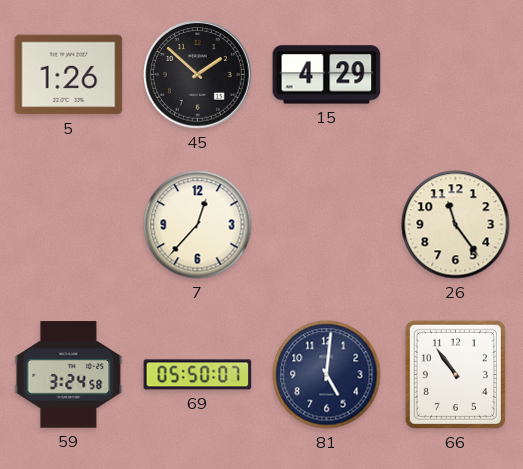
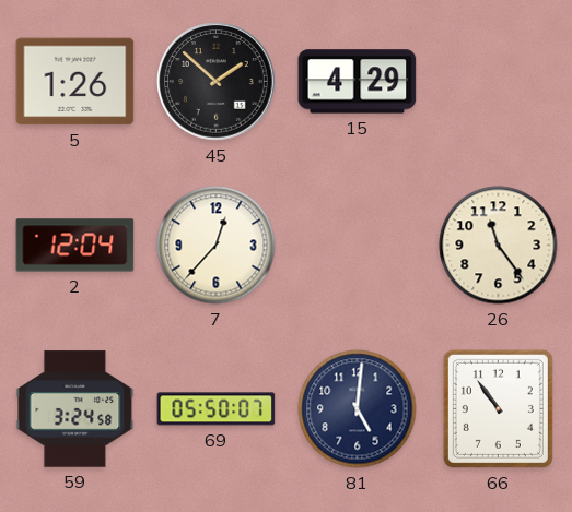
2: none -> 12:04 (75, 246)
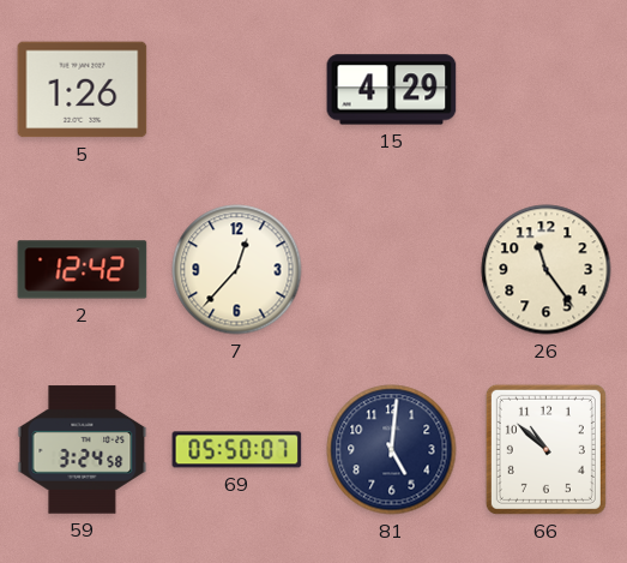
45: 1:52 -> none (217, 82)
2: 12:04 -> 12:42 (83, 270)
66: 10:54 -> 10:52 (545, 449)
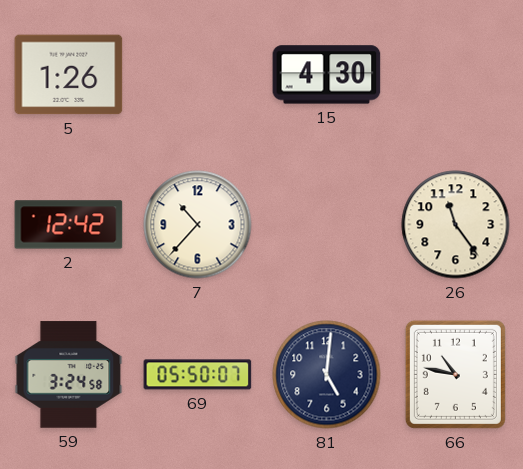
15: 4:29 -> 4:30 (327, 75)
7: 12:37 -> 10:37 (198, 225)
66: 10:52 -> 10:47 (455, 374)
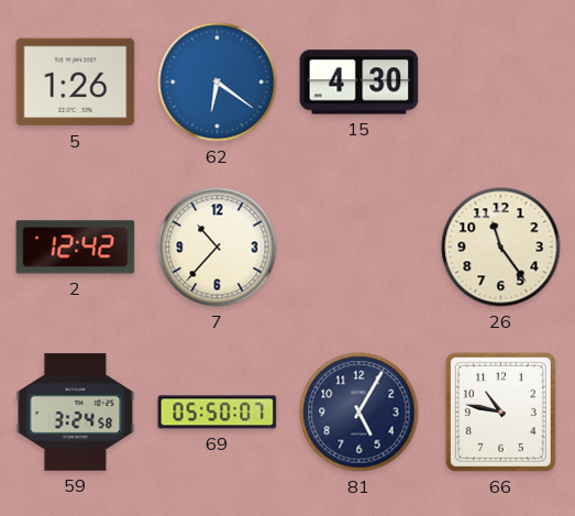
62: none -> 6:21 (218, 83)
81: 5:01 -> 5:05 (360, 413)
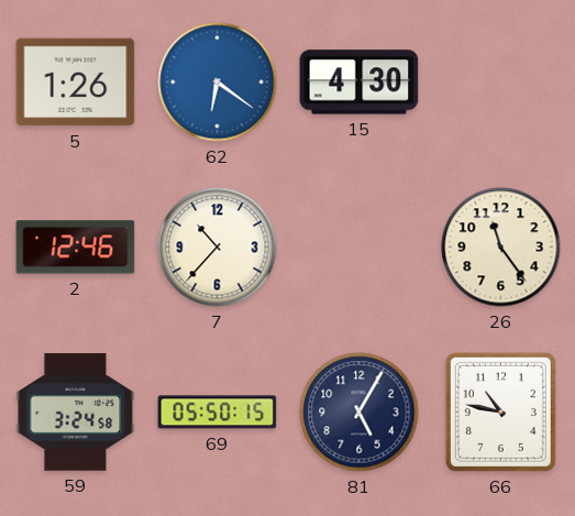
2: 12:42 -> 12:46 (76, 248)
69: 05:50:07 -> 05:50:15 (218, 413)
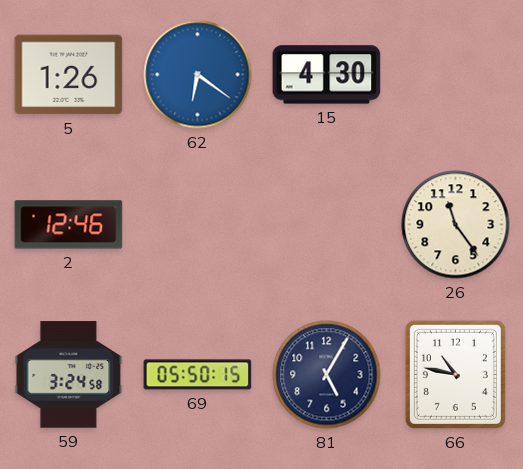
7: 10:37 -> none (218, 248)
